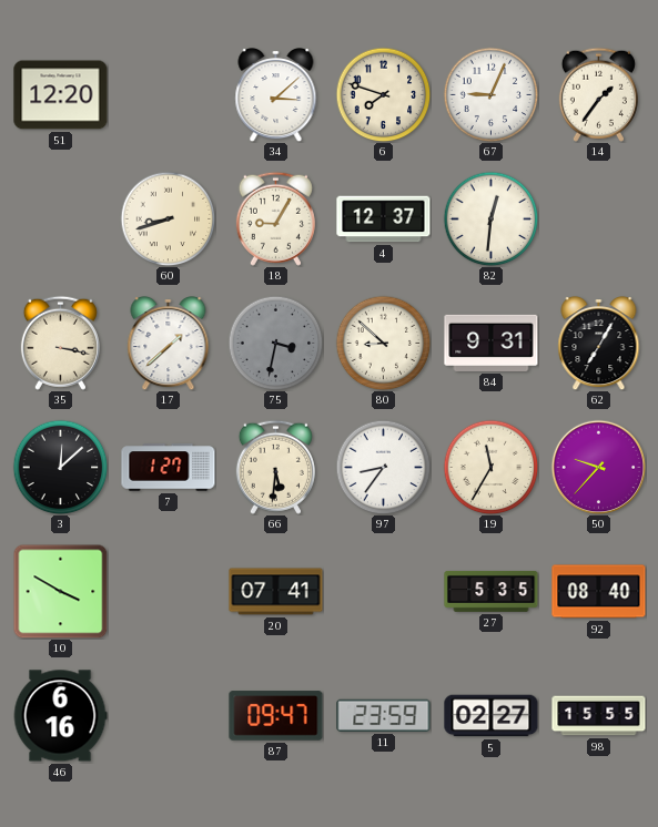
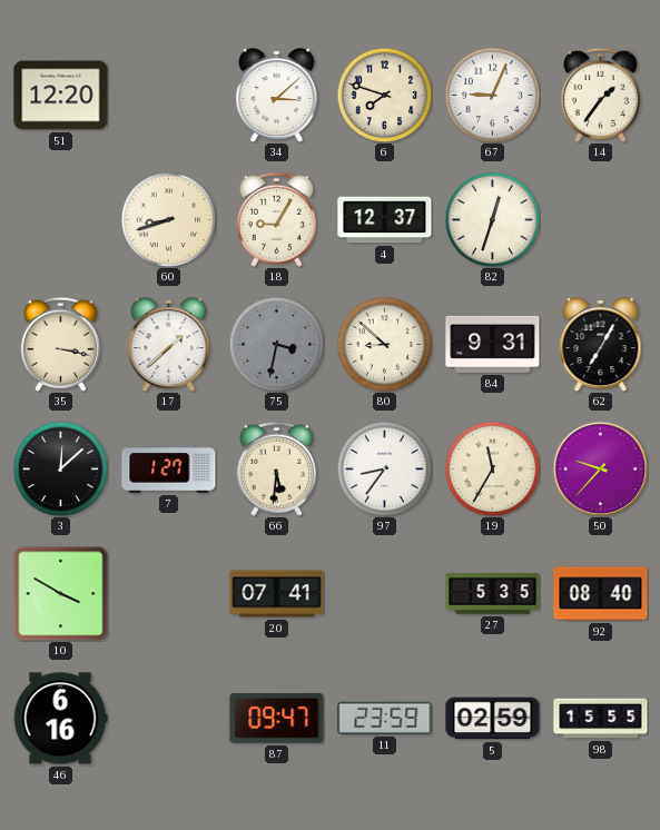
82: 12:31 -> 12:33 (492, 219)
5: 02:27 -> 02:59 (493, 719)
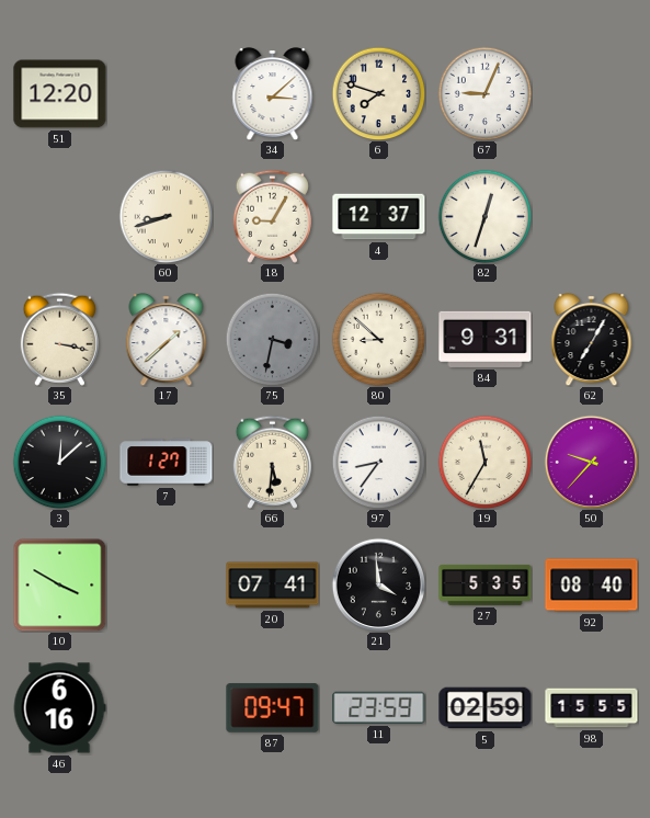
14: 1:36 -> none (600, 95)
21: none -> 3:59 (378, 584)
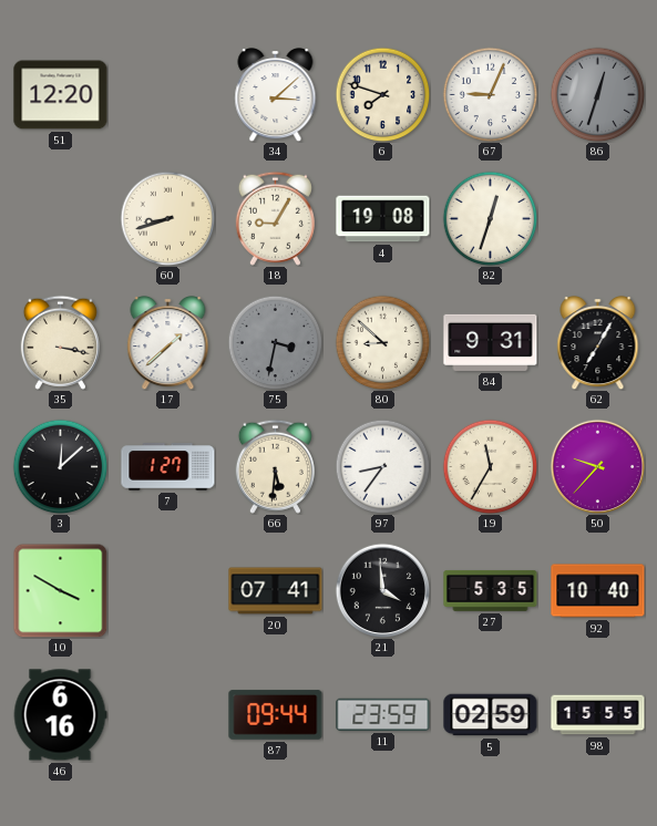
86: none -> 12:33 (597, 94)
4: 12:37 -> 19:08 (383, 219)
92: 08:40 -> 10:40 (598, 591)
87: 09:47 -> 09:44 (276, 715)
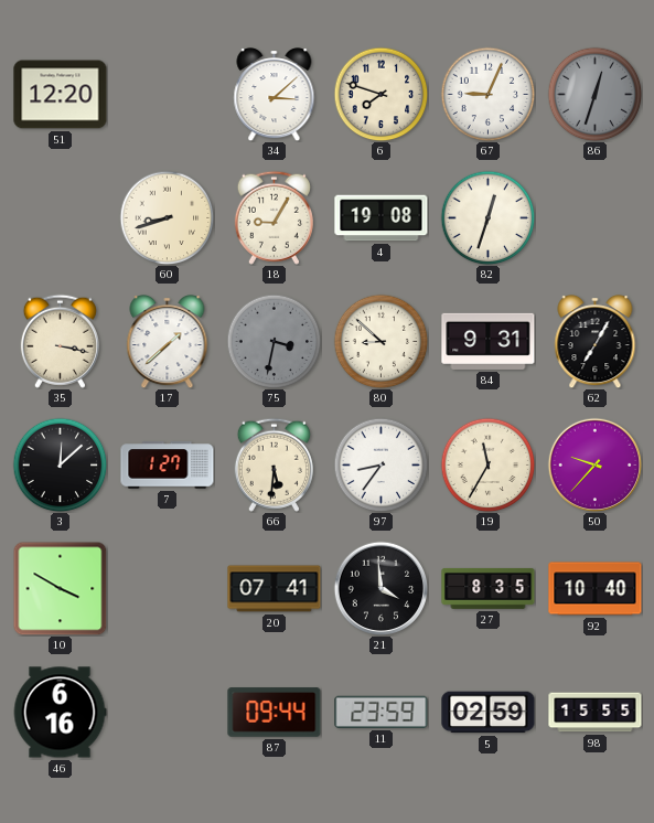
27: 5:35 -> 8:35 (489, 588)
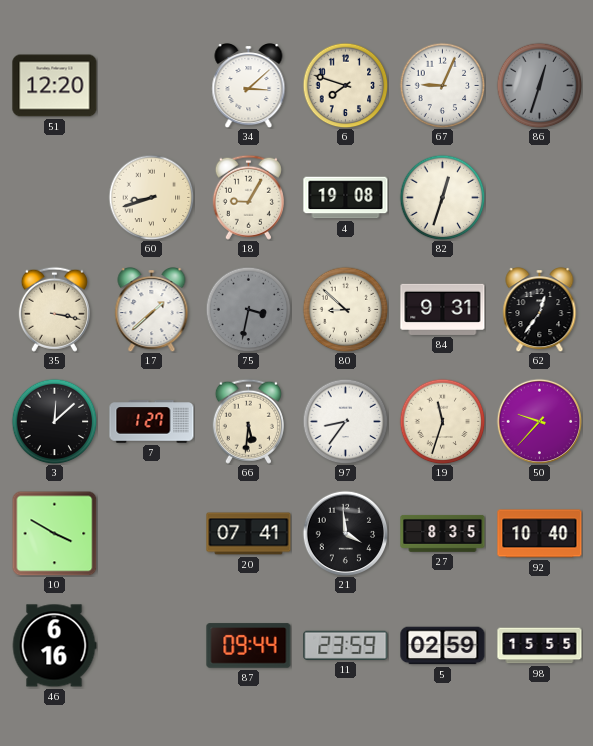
62: 7:05 -> 12:36 (540, 310)
19: 11:35 -> 11:33 (442, 421)
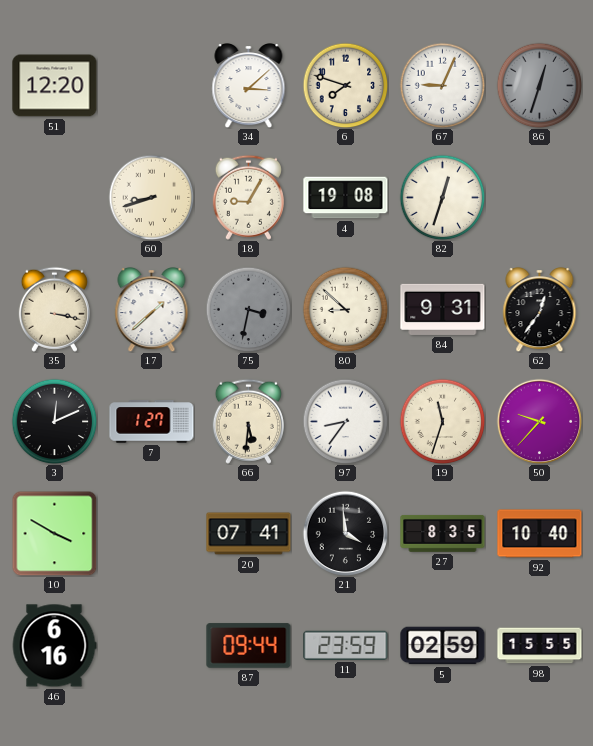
3: 12:08 -> 12:11 (54, 421)
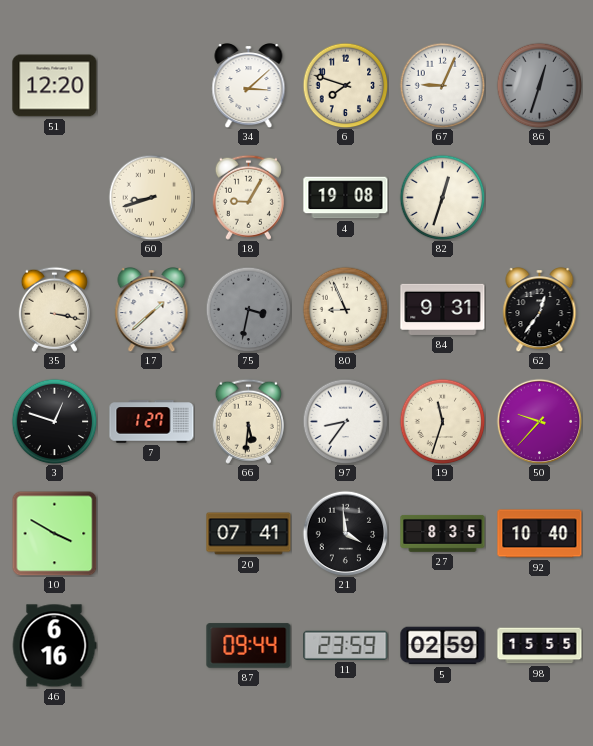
80: 8:52 -> 8:56 (345, 309)
3: 12:11 -> 12:48 (54, 421)
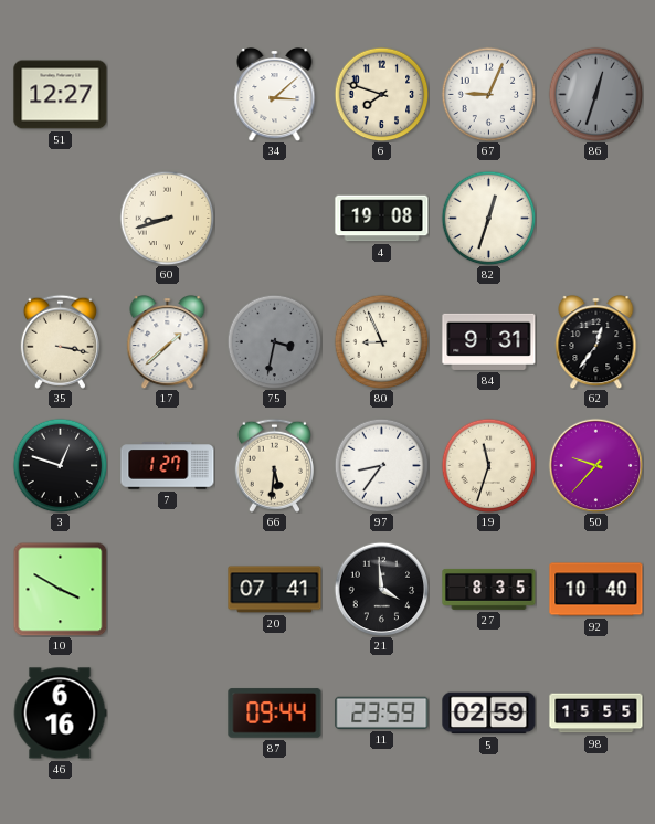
51: 12:20 -> 12:27 (61, 95)
18: 9:05 -> none (248, 197)
